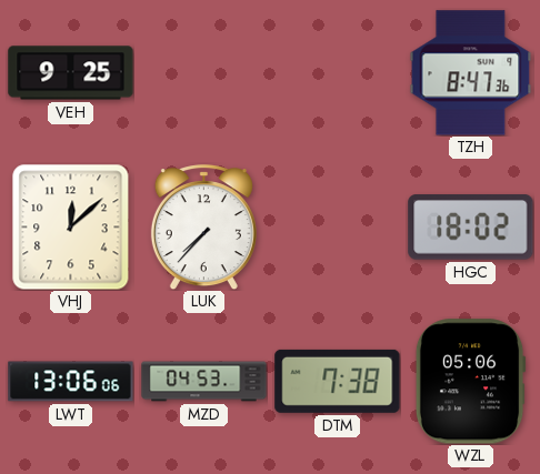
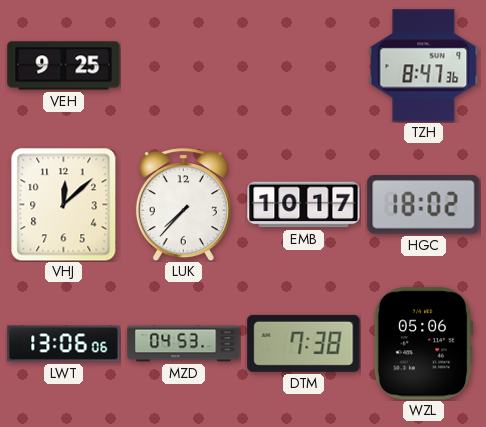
EMB: none -> 10:17 (304, 205)
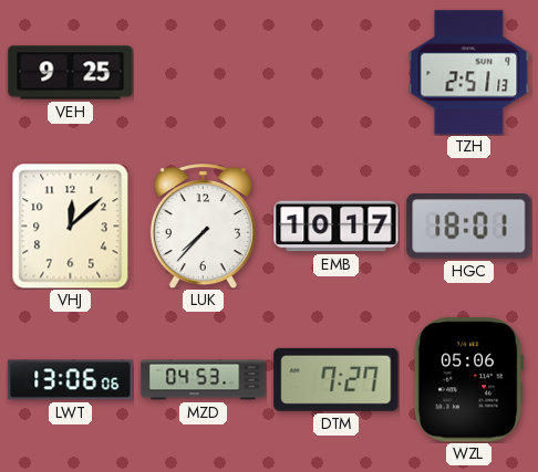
TZH: 8:47 -> 2:51 (469, 73)
HGC: 18:02 -> 18:01 (469, 227)
DTM: 7:38 -> 7:27 (337, 379)
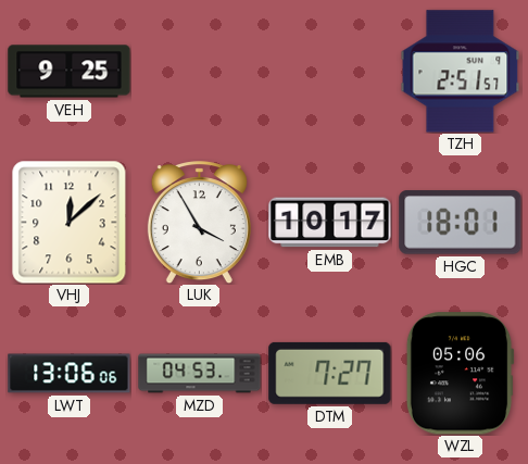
TZH: 2:51:13 -> 2:51:57 (461, 72)
LUK: 7:37 -> 3:55 (199, 223)
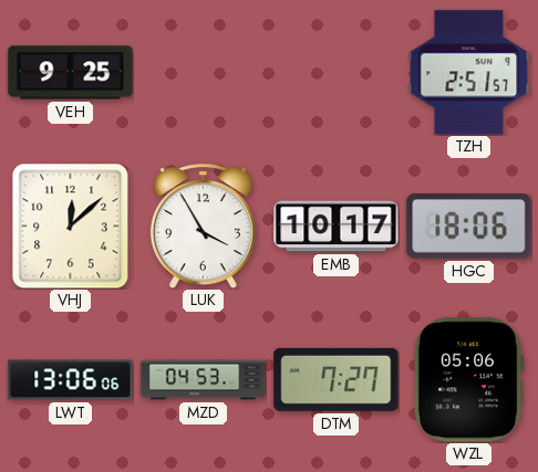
HGC: 18:01 -> 18:06 (469, 227)
